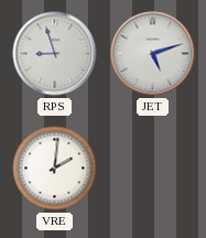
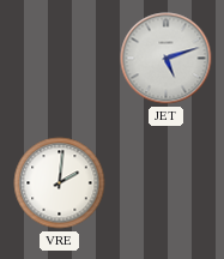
RPS: 8:57 -> none (55, 54)
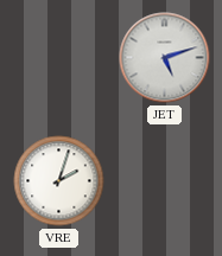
VRE: 2:01 -> 2:03 (59, 181)
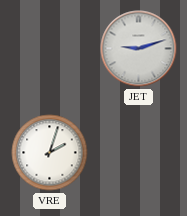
JET: 5:12 -> 9:12 (139, 49)
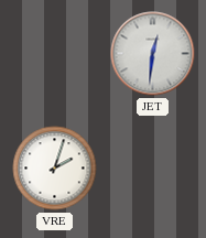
JET: 9:12 -> 12:31 (153, 54)
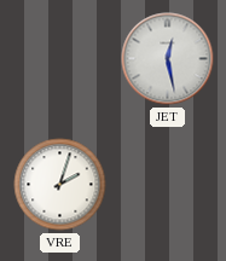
JET: 12:31 -> 12:28 (168, 59)
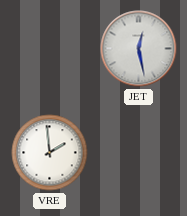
VRE: 2:03 -> 1:59 (50, 153)
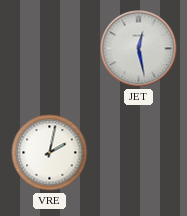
VRE: 1:59 -> 2:02 (50, 153)
